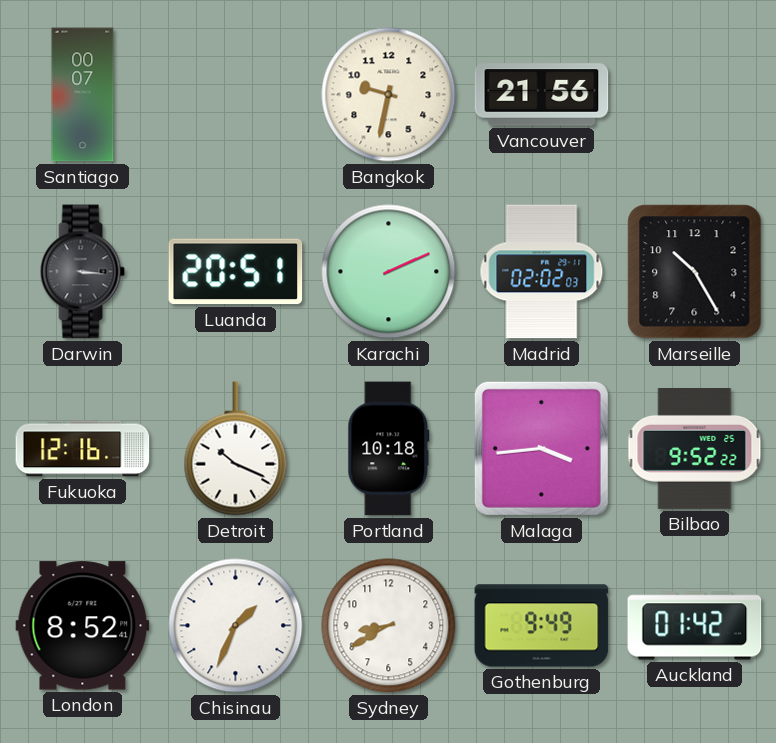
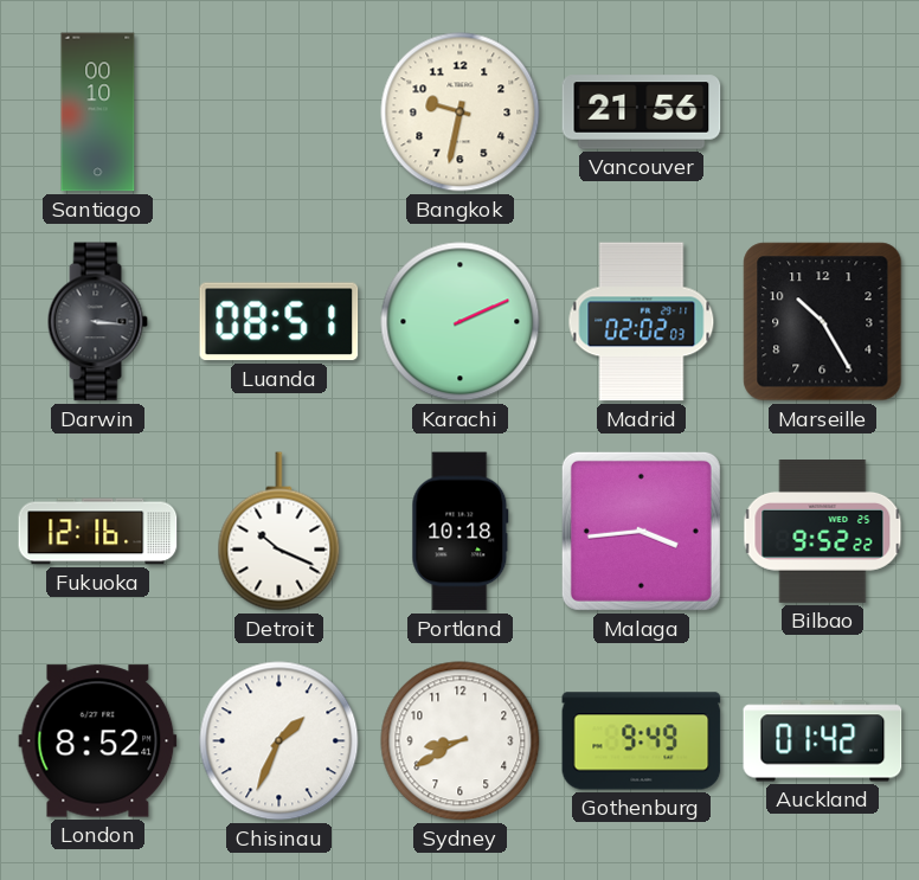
Santiago: 00:07 -> 00:10 (98, 113)
Luanda: 20:51 -> 08:51 (279, 322)
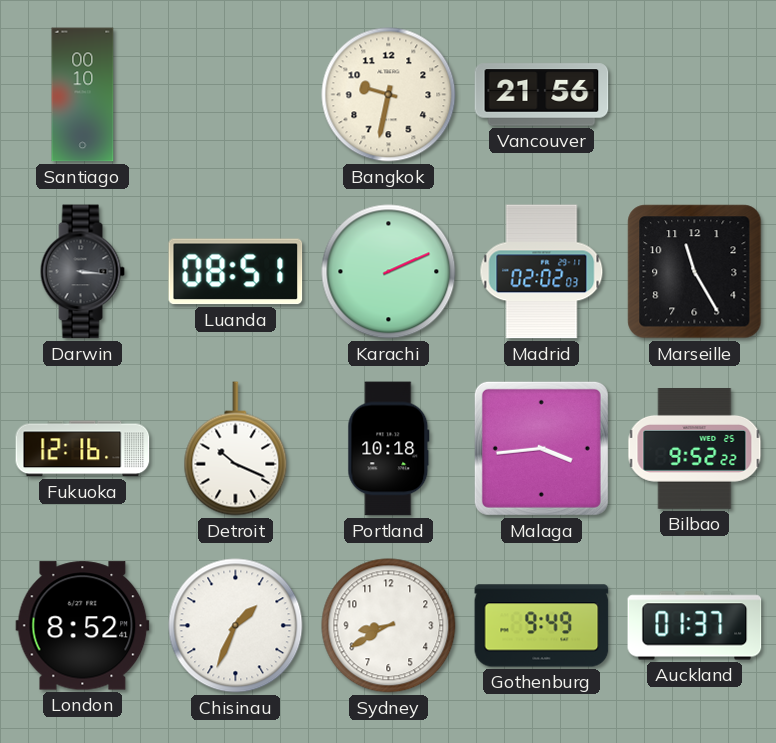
Marseille: 10:25 -> 11:25 (695, 272)
Auckland: 01:42 -> 01:37 (695, 626)
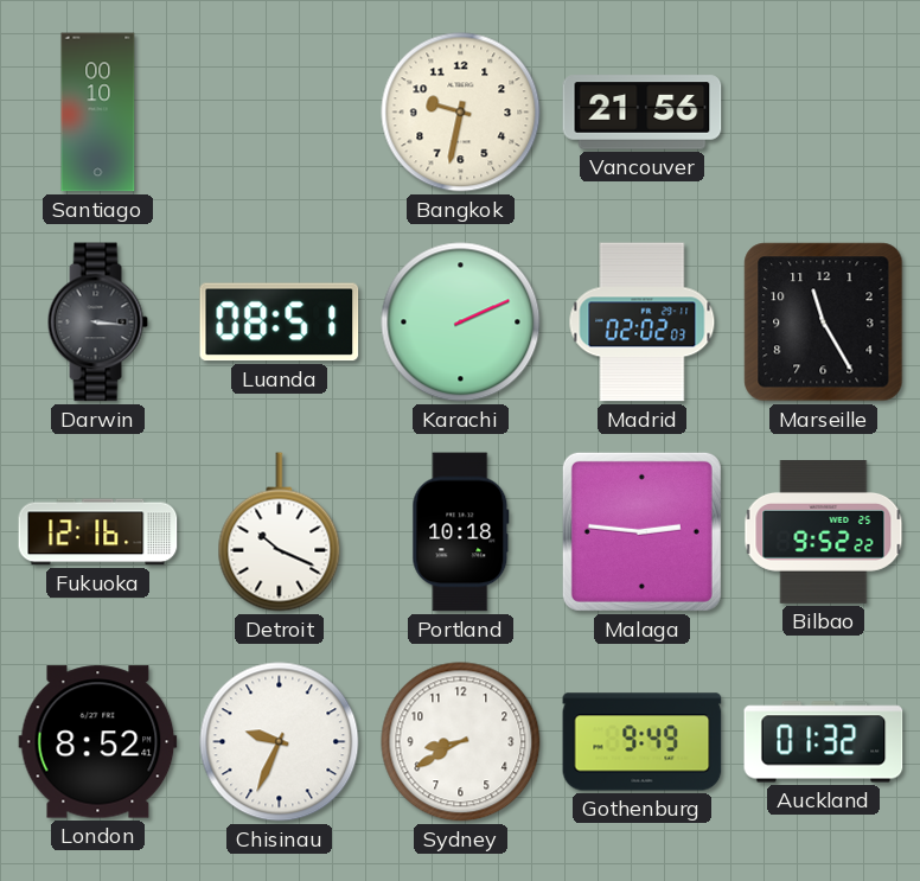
Malaga: 3:44 -> 2:46 (641, 531)
Chisinau: 1:34 -> 9:34 (280, 742)
Auckland: 01:37 -> 01:32 (824, 742)
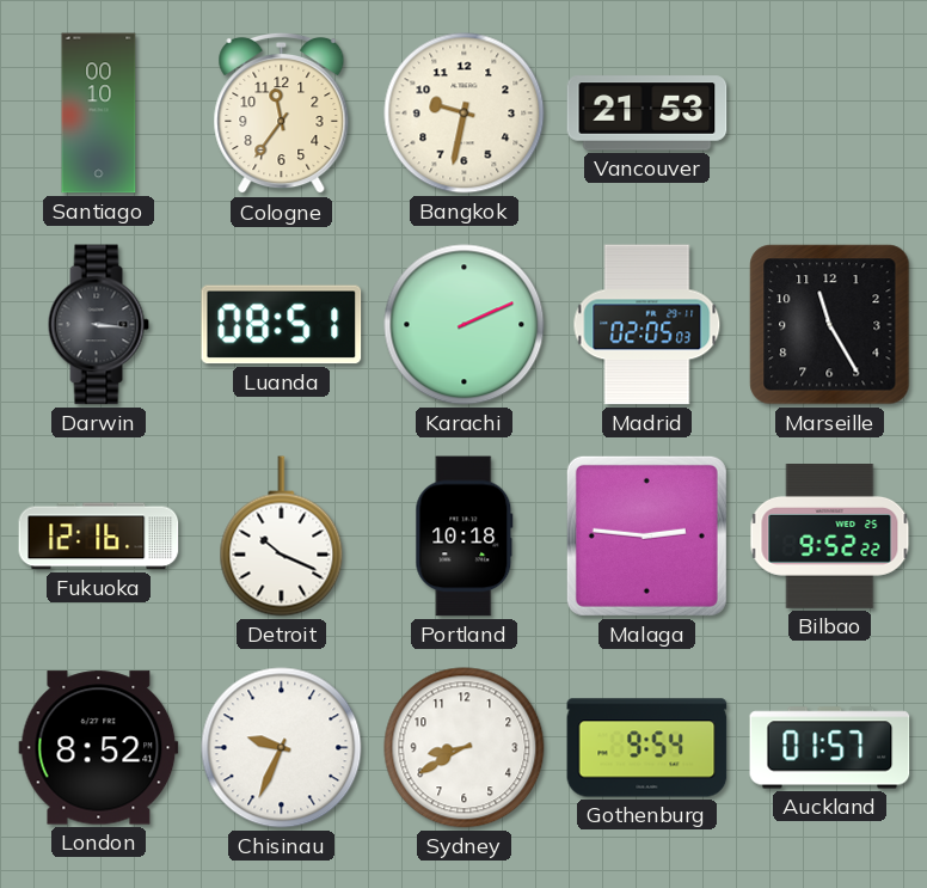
Cologne: none -> 11:36 (282, 114)
Vancouver: 21:56 -> 21:53 (647, 114)
Madrid: 02:02 -> 02:05 (647, 325)
Gothenburg: 9:49 -> 9:54 (647, 748)
Auckland: 01:32 -> 01:57 (830, 748)
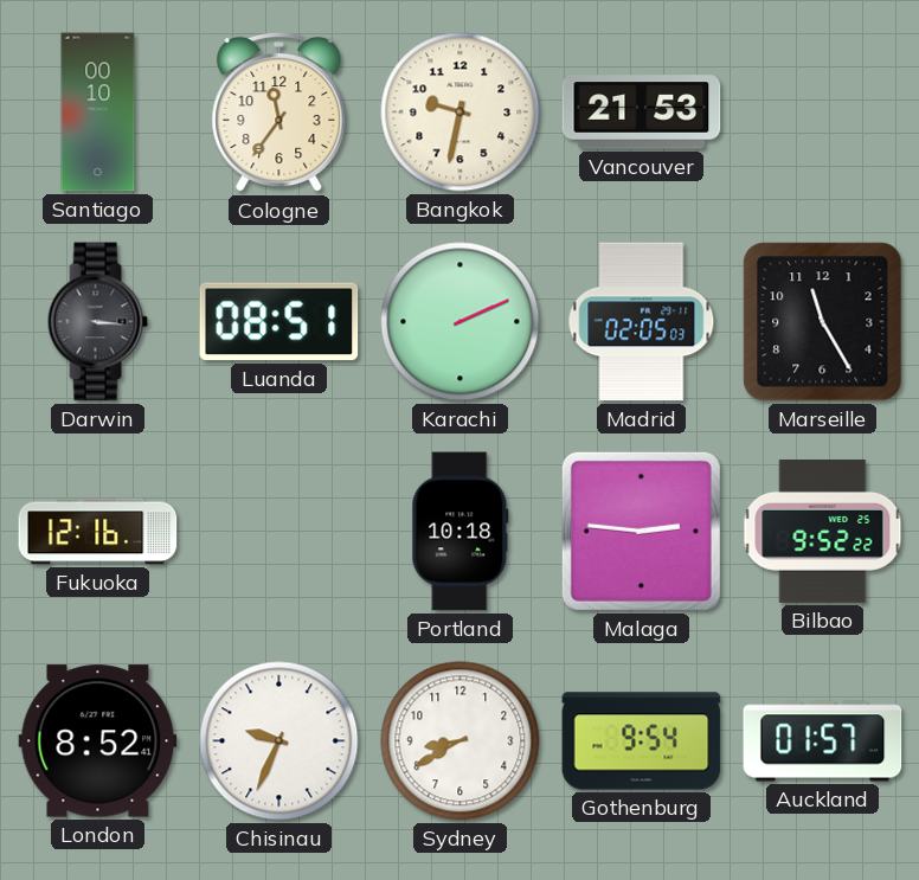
Detroit: 10:19 -> none (282, 537)
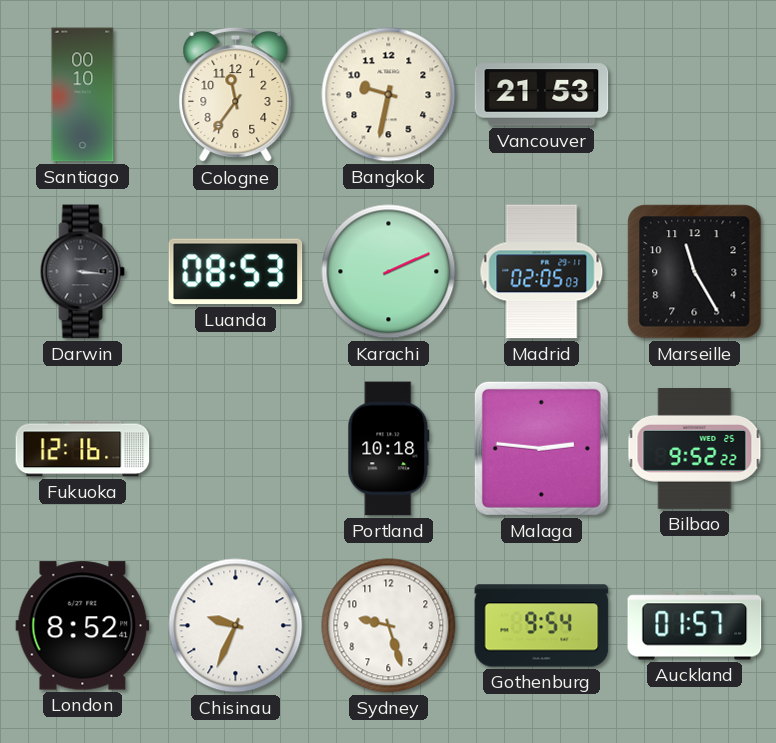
Luanda: 08:51 -> 08:53 (236, 272)
Sydney: 8:40 -> 9:27 (389, 626)
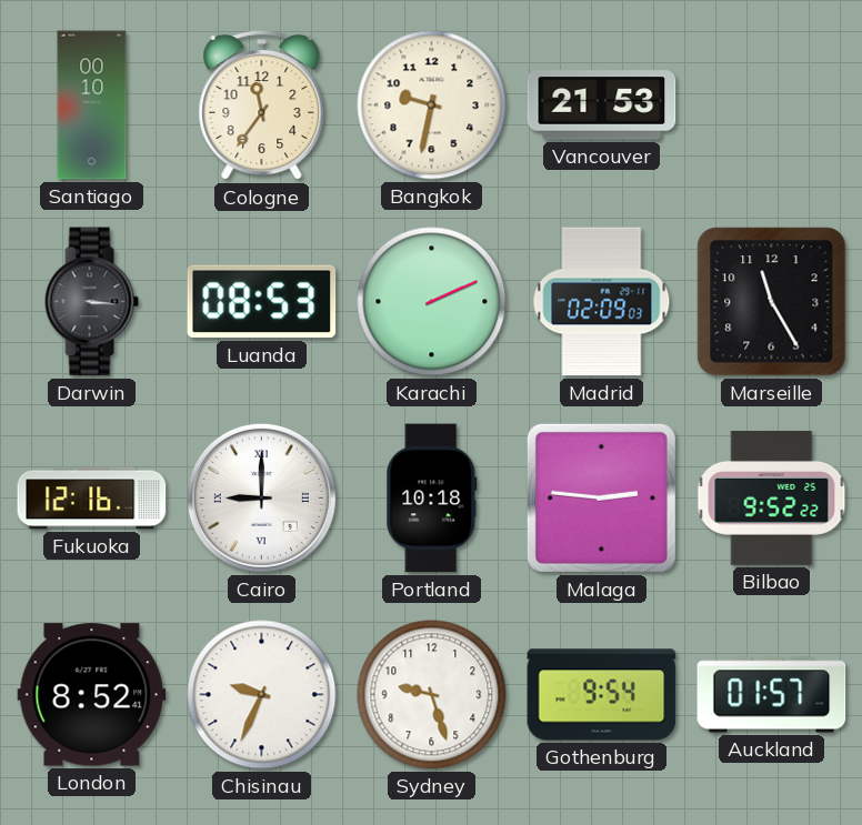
Madrid: 02:05 -> 02:09 (602, 302)
Cairo: none -> 9:00 (261, 497)
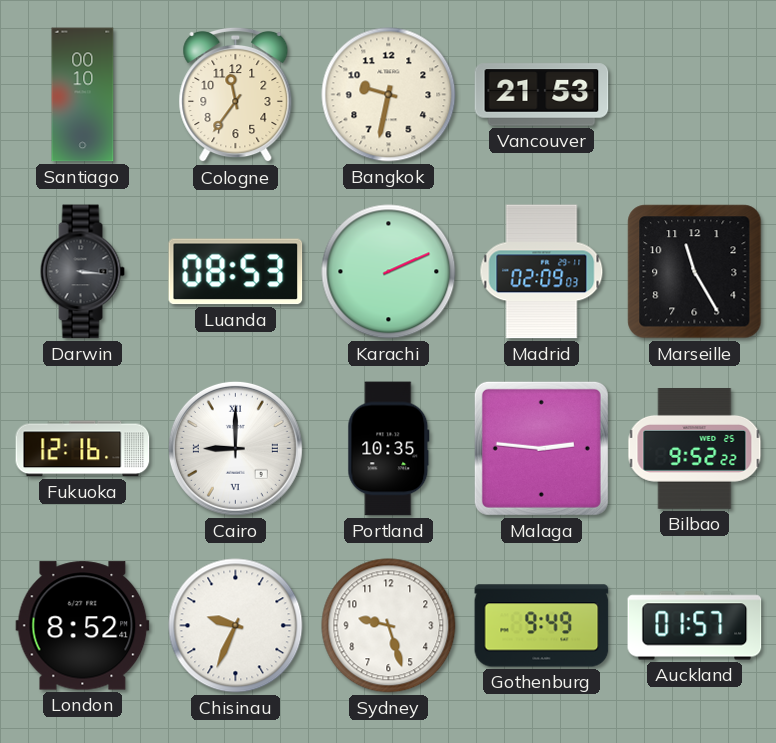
Portland: 10:18 -> 10:35 (389, 449)
Gothenburg: 9:54 -> 9:49 (542, 626)
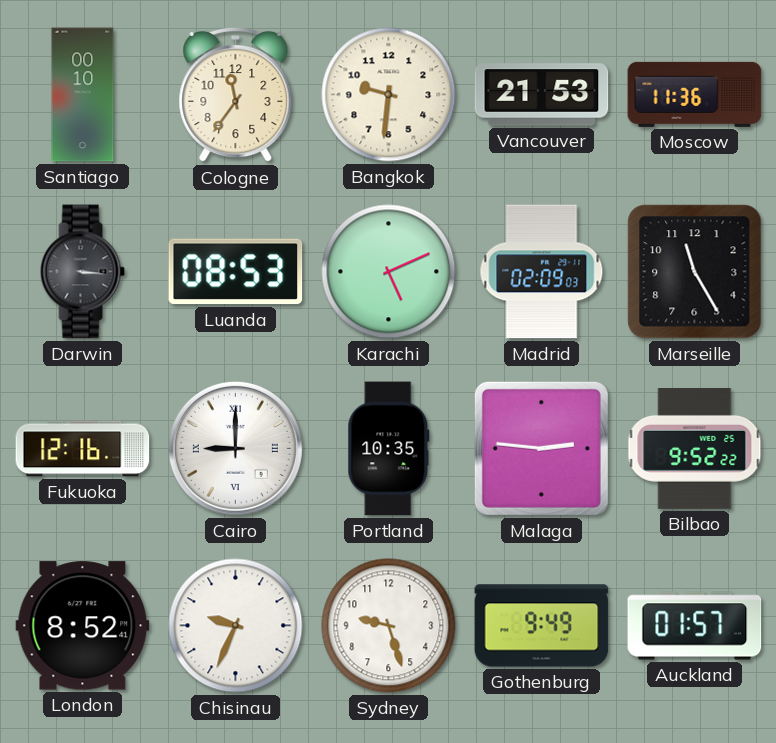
Bangkok: 9:32 -> 9:31 (389, 95)
Moscow: none -> 11:36 (695, 94)
Karachi: 2:11 -> 5:11 (389, 272)
